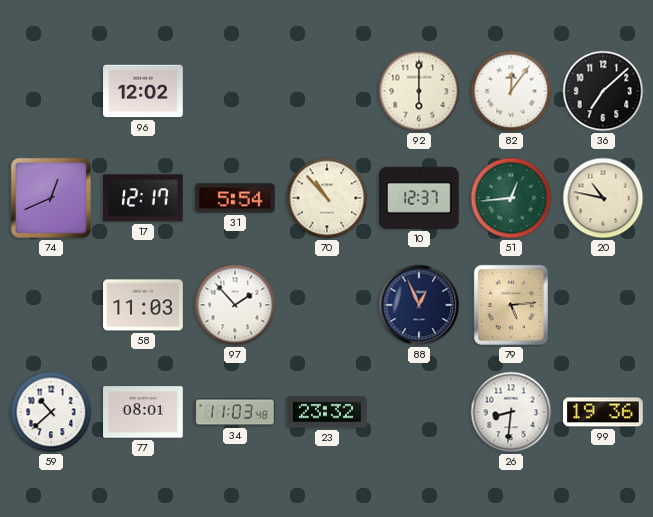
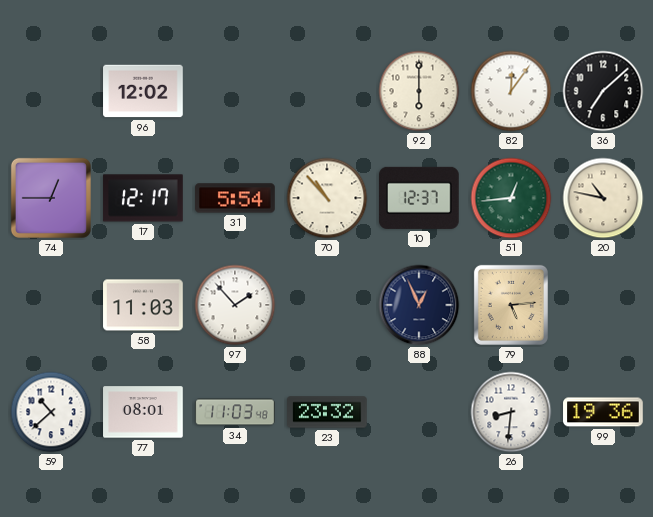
74: 12:41 -> 12:45 (51, 198)
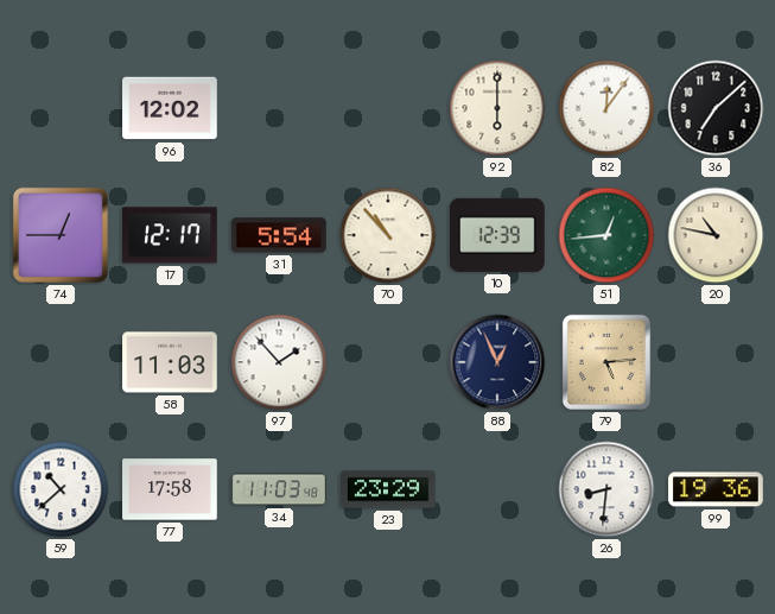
10: 12:37 -> 12:39 (498, 235)
77: 08:01 -> 17:58 (170, 489)
23: 23:32 -> 23:29 (388, 489)
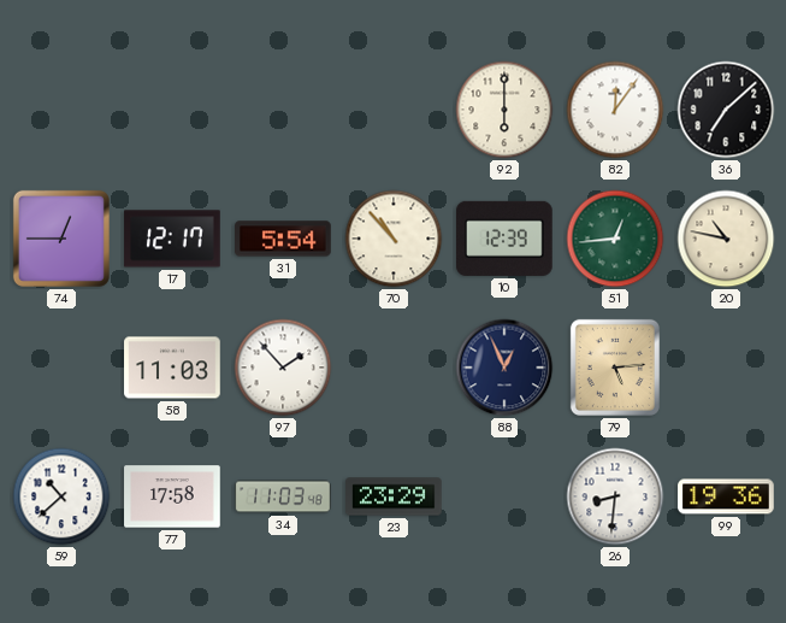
96: 12:02 -> none (170, 108)
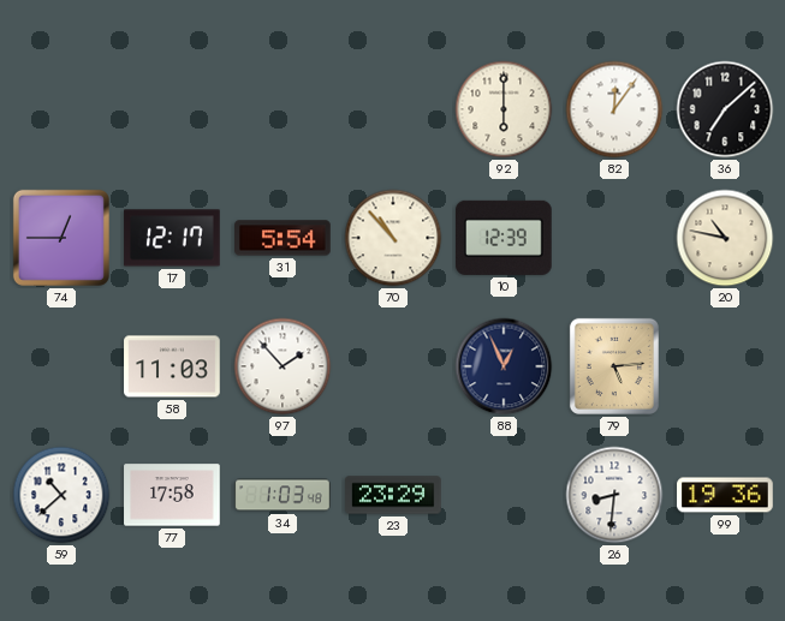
51: 12:44 -> none (615, 239)
34: 11:03 -> 1:03 (283, 495)
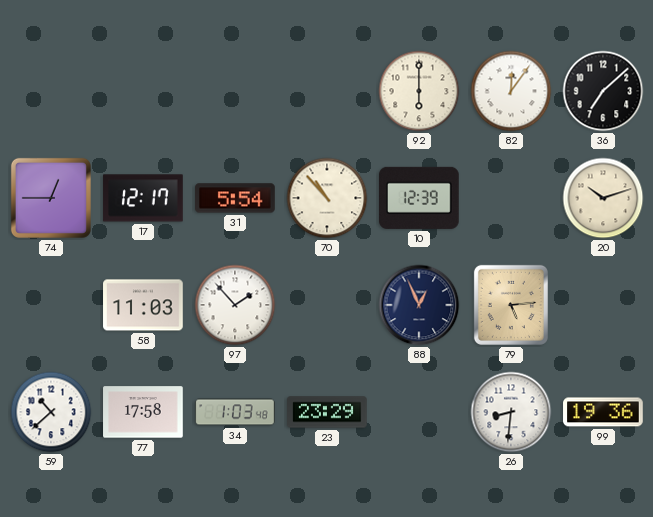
20: 10:47 -> 10:12 (603, 198)
